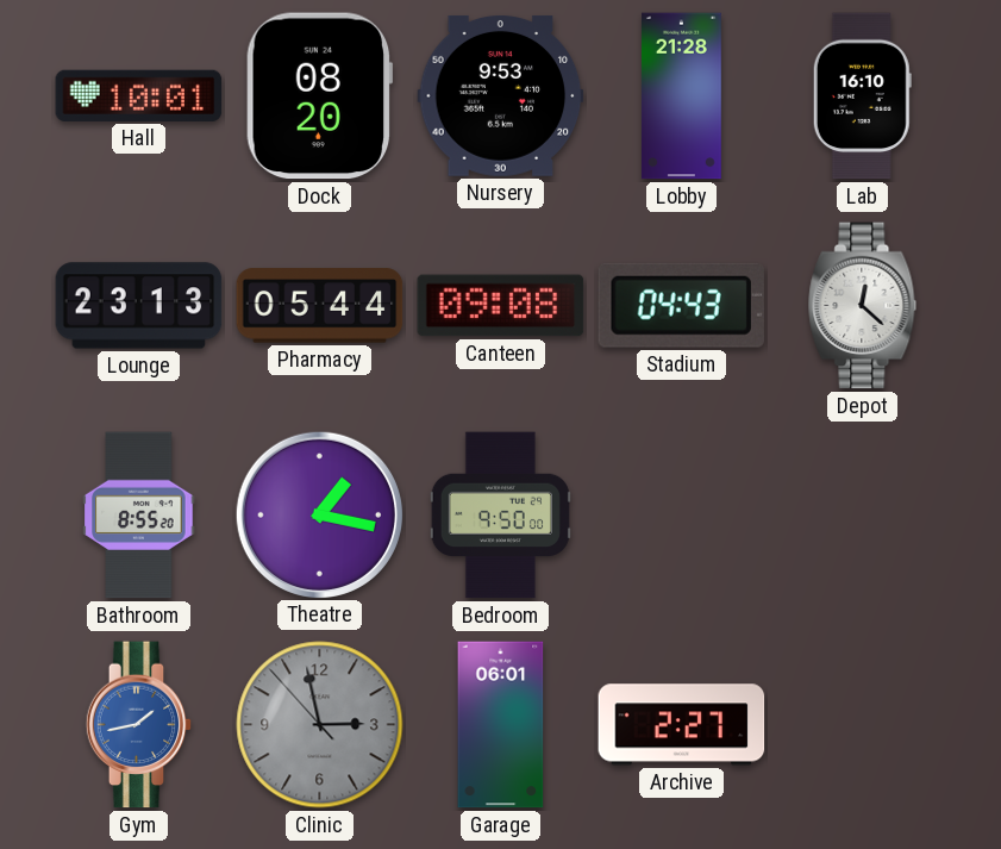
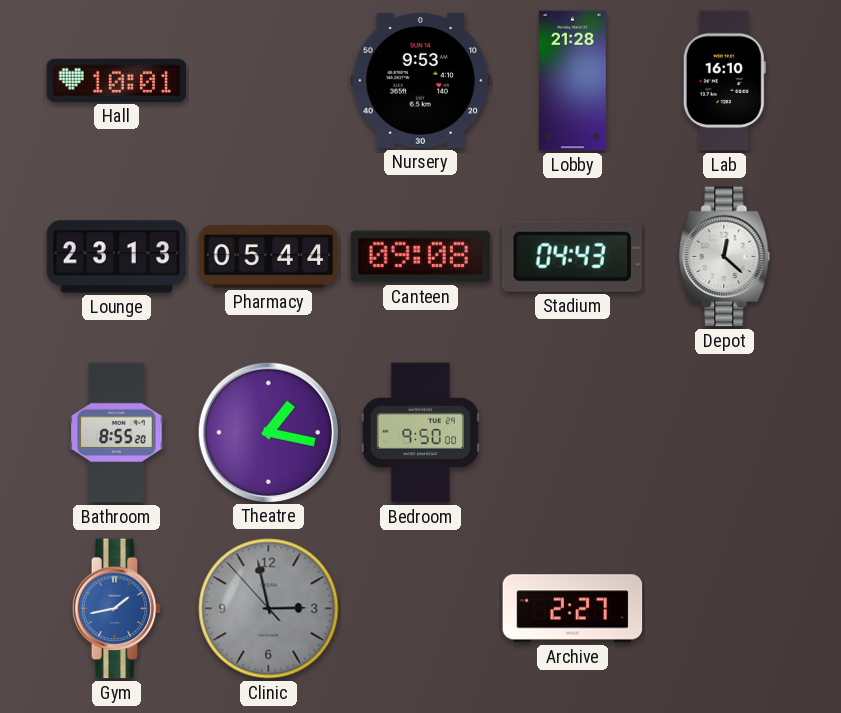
Dock: 08:20 -> none (319, 96)
Garage: 06:01 -> none (501, 725)
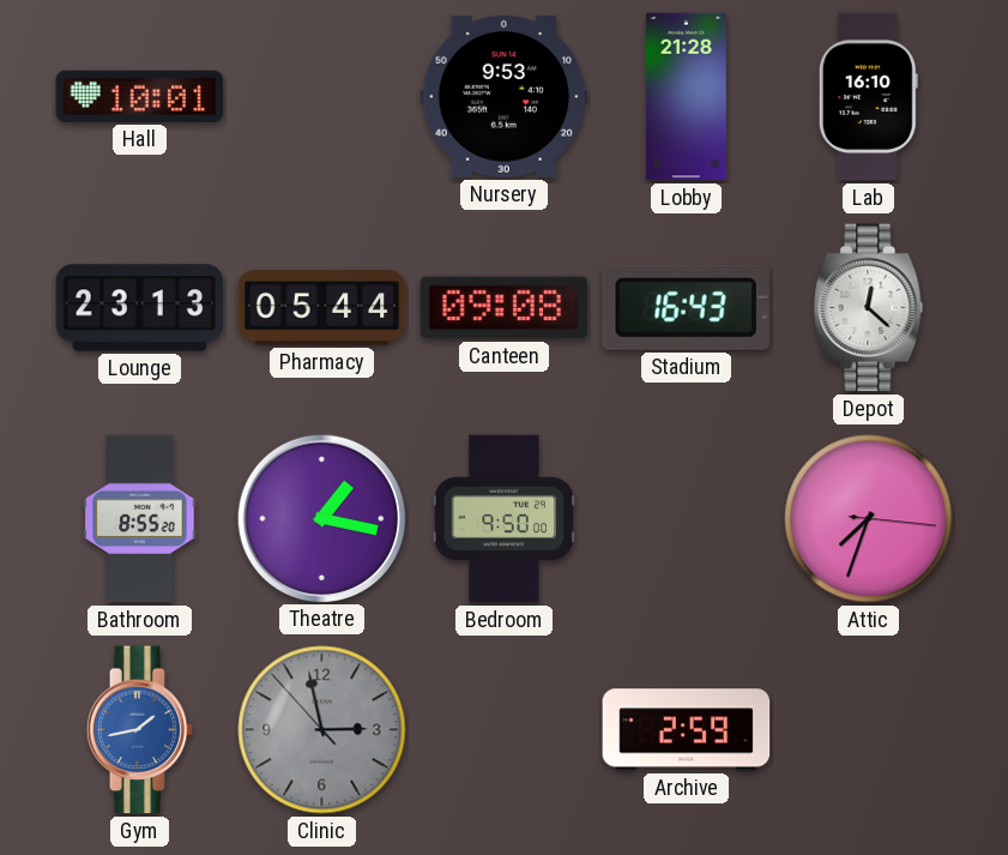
Stadium: 04:43 -> 16:43 (686, 307)
Attic: none -> 7:33 (869, 519)
Archive: 2:27 -> 2:59 (687, 730)
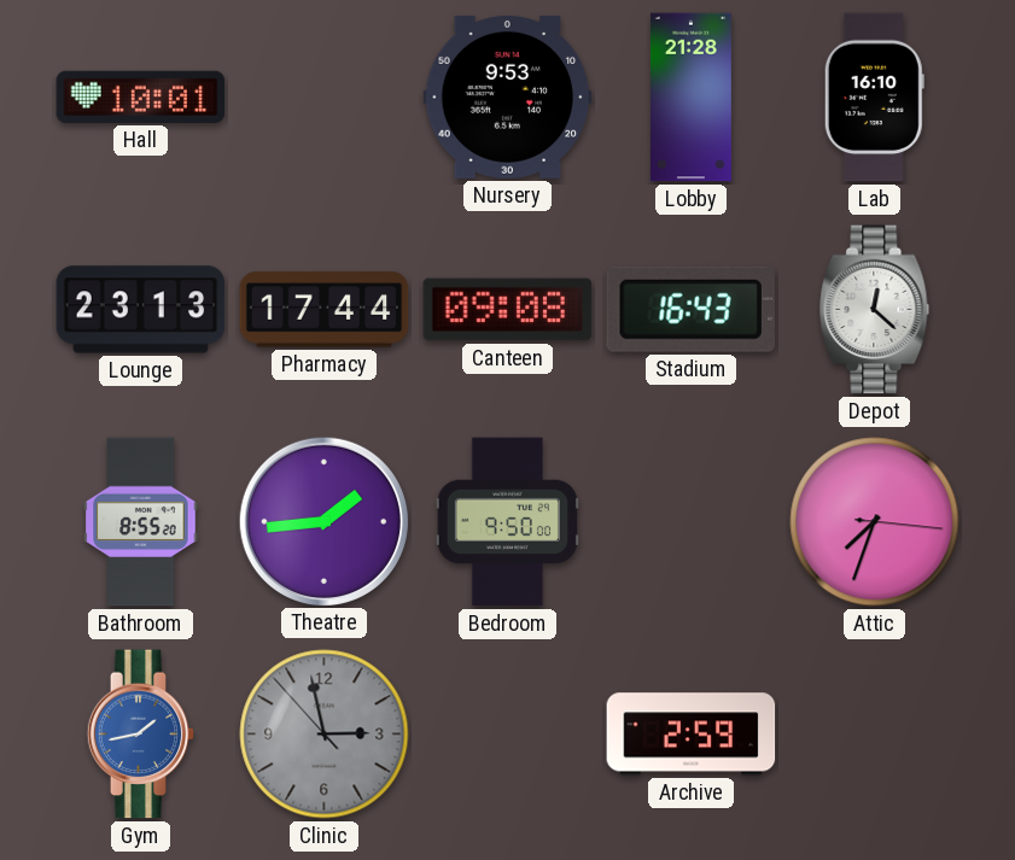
Pharmacy: 05:44 -> 17:44 (325, 310)
Theatre: 1:17 -> 1:44 (323, 521)
